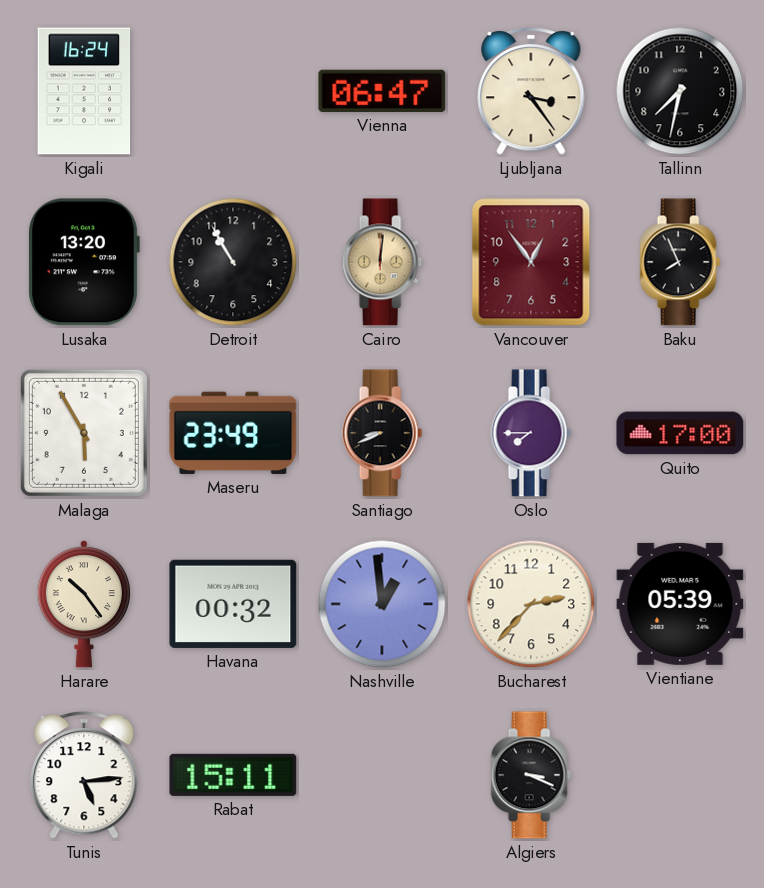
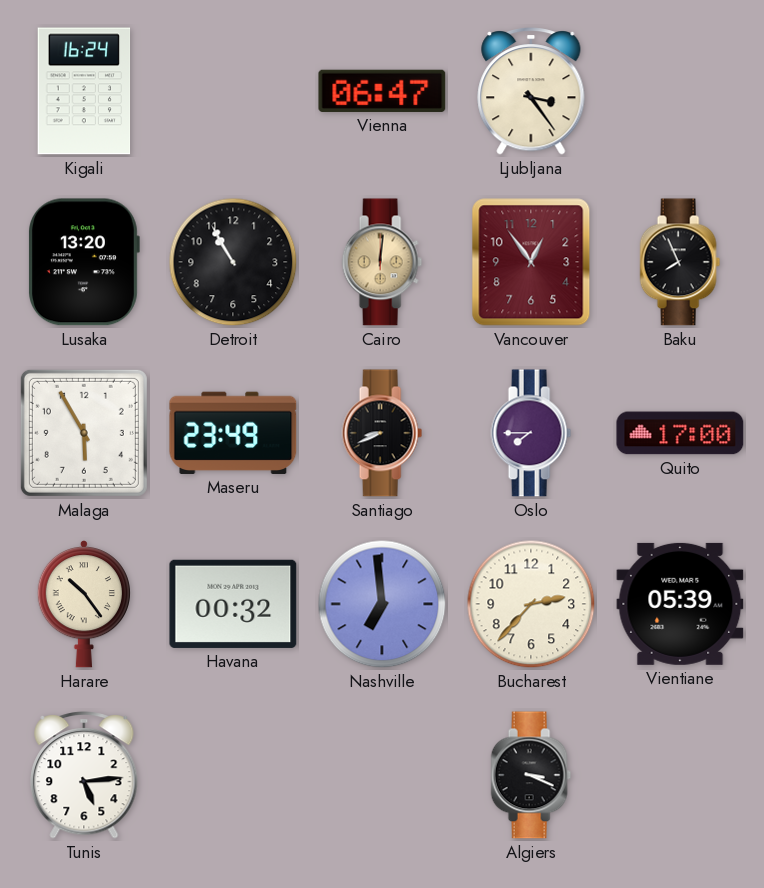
Tallinn: 7:32 -> none (680, 91)
Nashville: 12:59 -> 6:59 (382, 604)
Rabat: 15:11 -> none (233, 775)
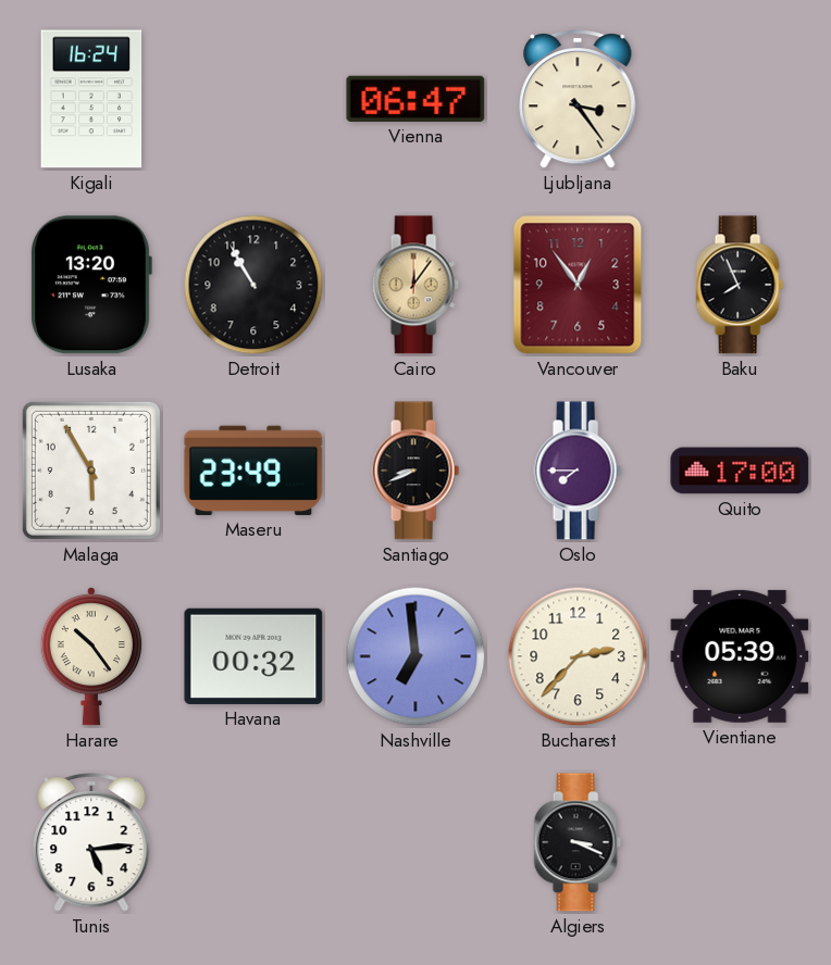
Cairo: 12:01 -> 12:06 (415, 285)
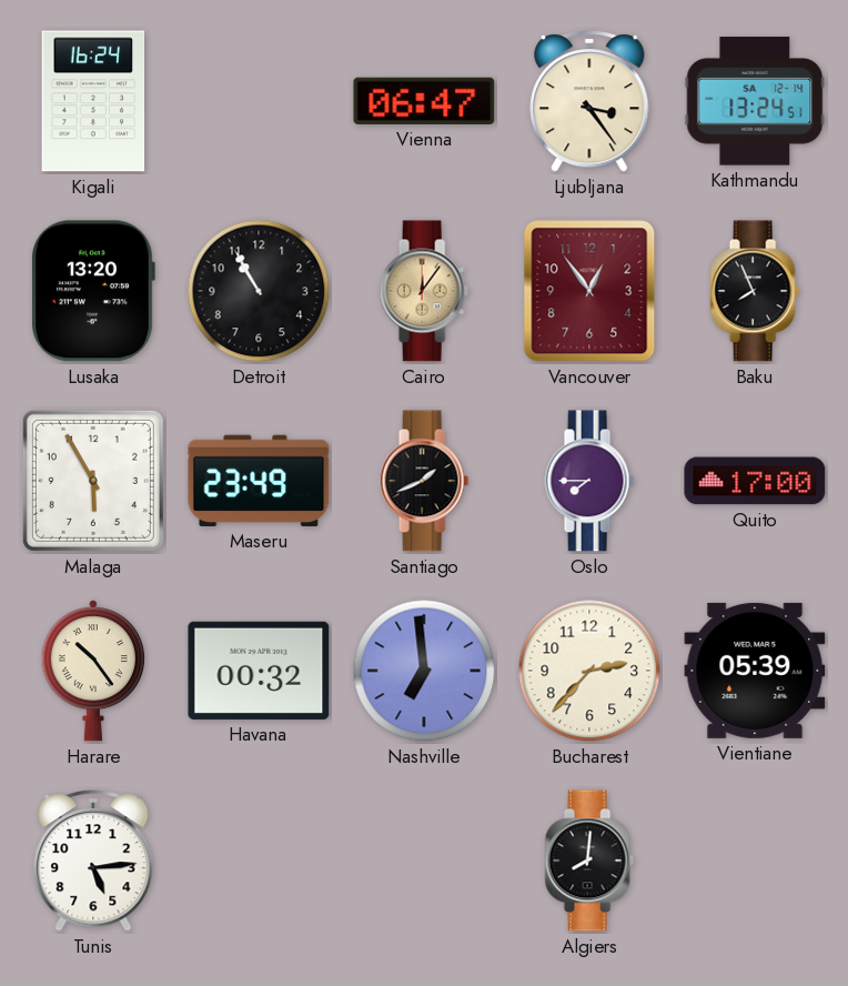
Kathmandu: none -> 13:24 (755, 101)
Santiago: 8:41 -> 1:41 (424, 481)
Algiers: 3:19 -> 8:01 (589, 861)
